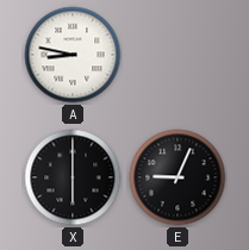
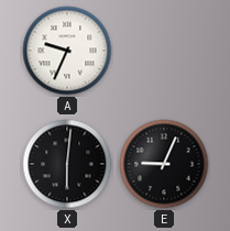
A: 8:47 -> 9:34 (67, 51)
X: 6:00 -> 6:01 (67, 164)
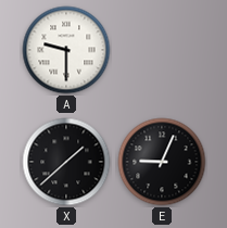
A: 9:34 -> 9:30 (66, 50)
X: 6:01 -> 1:38 (66, 162)
